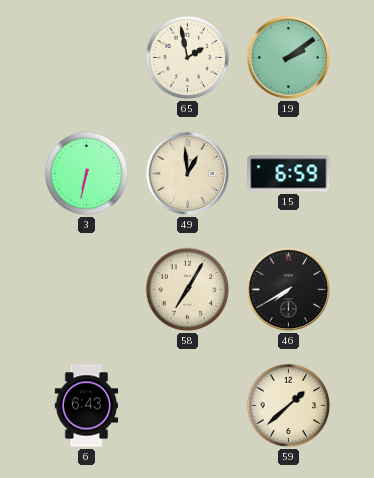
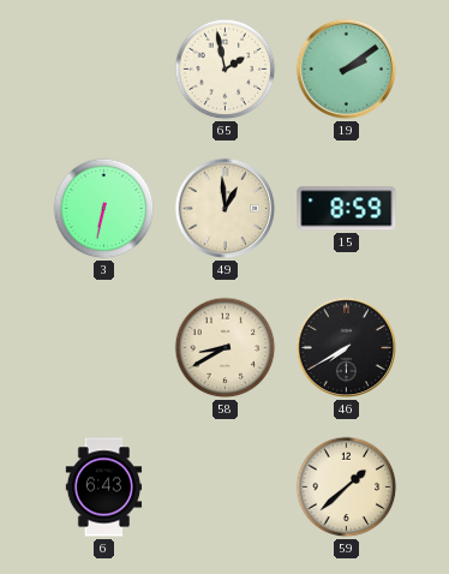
15: 6:59 -> 8:59 (347, 209)
58: 7:05 -> 8:40 (226, 348)
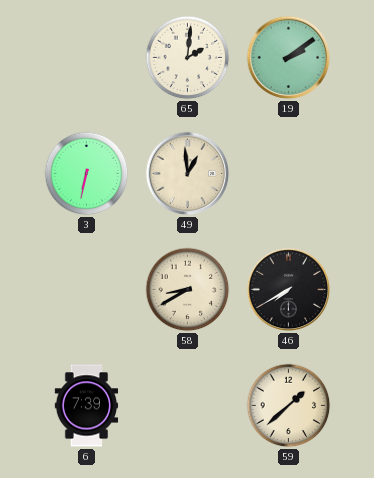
65: 1:58 -> 2:01 (188, 58)
15: 8:59 -> none (347, 209)
6: 6:43 -> 7:39 (87, 406)
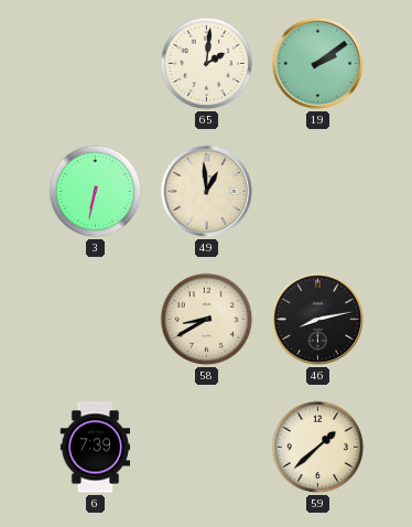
46: 7:40 -> 8:13 (318, 320)
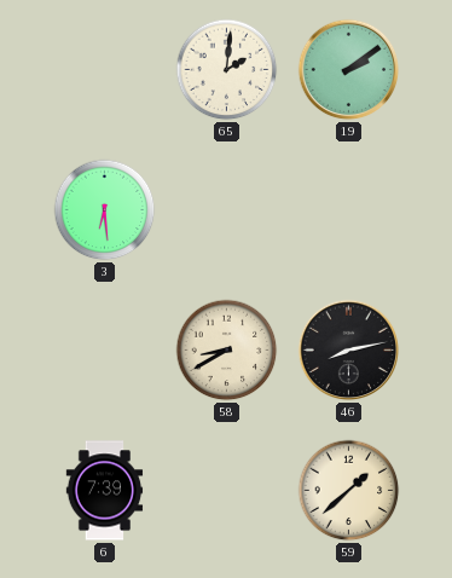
3: 6:32 -> 6:29 (105, 210)
49: 12:59 -> none (207, 192)
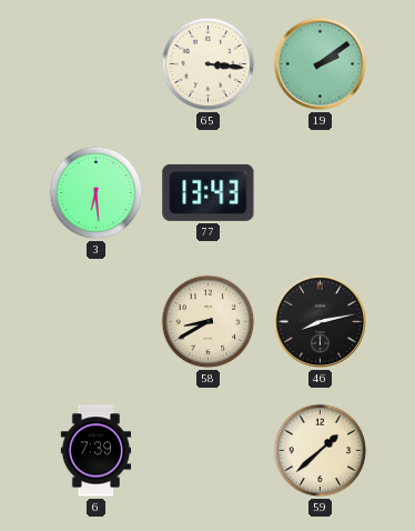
65: 2:01 -> 3:16 (209, 64)
77: none -> 13:43 (209, 192)
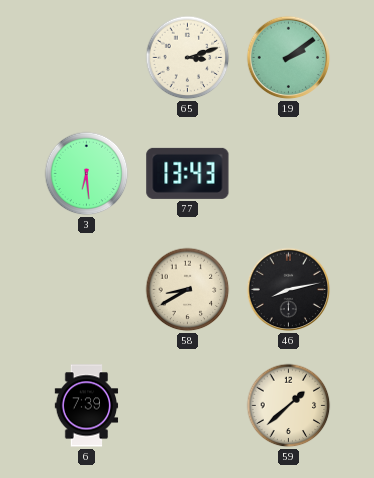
65: 3:16 -> 3:12 (188, 58)
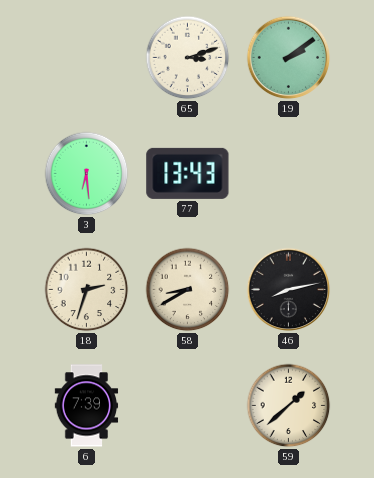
18: none -> 2:33 (87, 290)
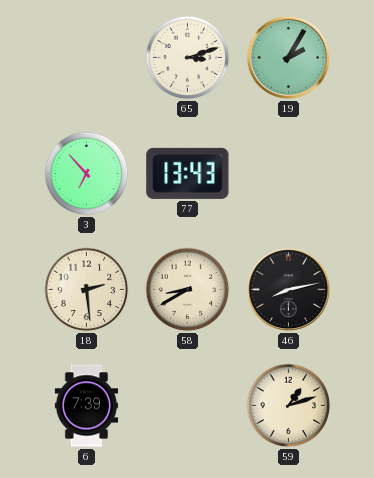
19: 2:09 -> 2:05 (289, 58)
3: 6:29 -> 6:53 (87, 174)
18: 2:33 -> 2:29 (87, 290)
59: 1:38 -> 1:12 (289, 406)
